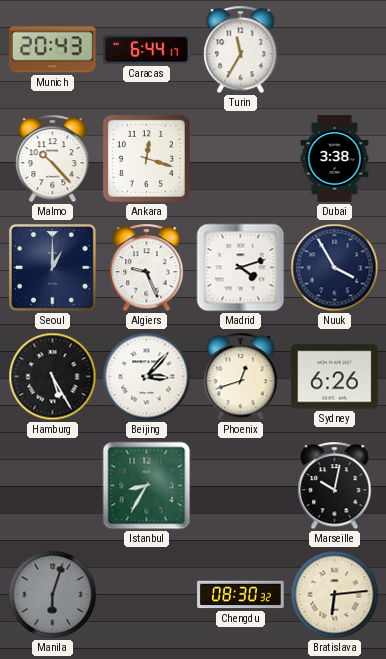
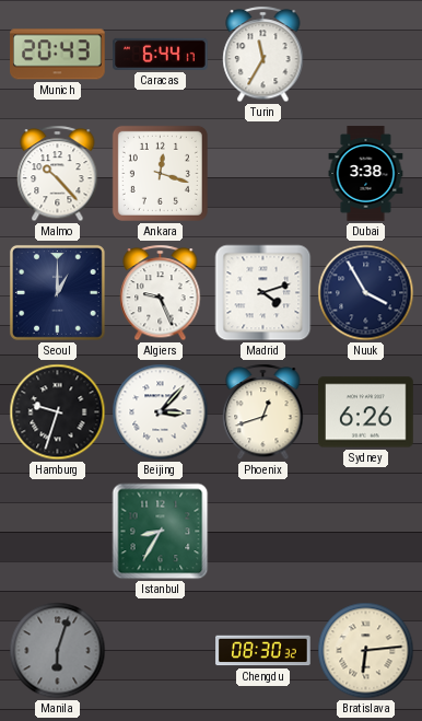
Hamburg: 5:25 -> 9:33 (58, 412)
Marseille: 10:02 -> none (335, 486)
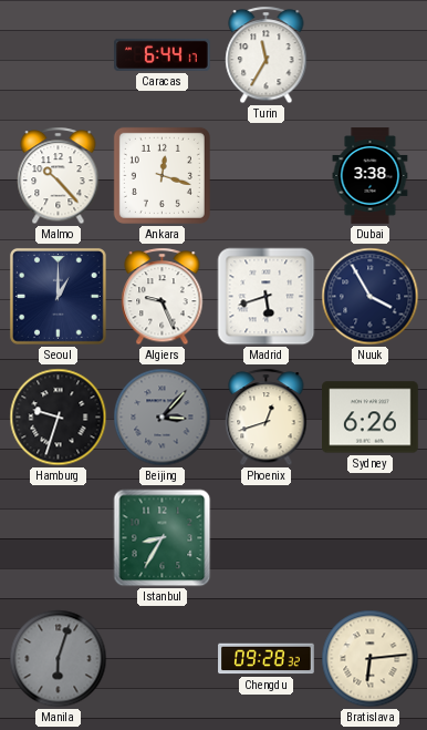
Munich: 20:43 -> none (58, 55)
Madrid: 4:12 -> 5:42 (267, 297)
Beijing dial: white -> grey (163, 418)
Chengdu: 08:30 -> 09:28 (267, 659)
